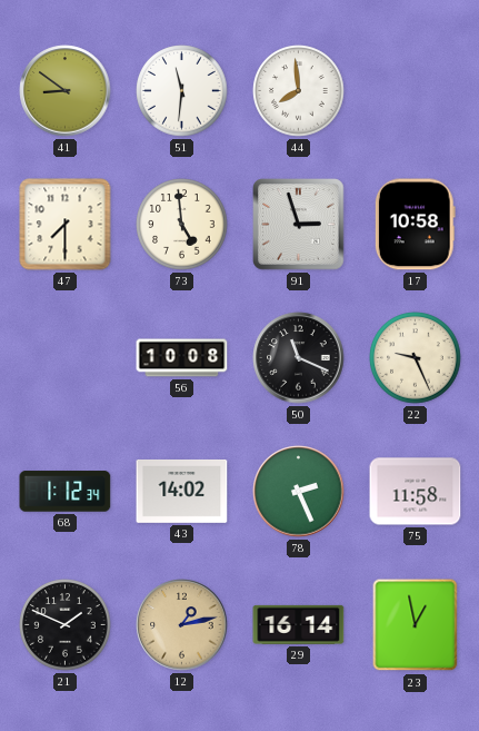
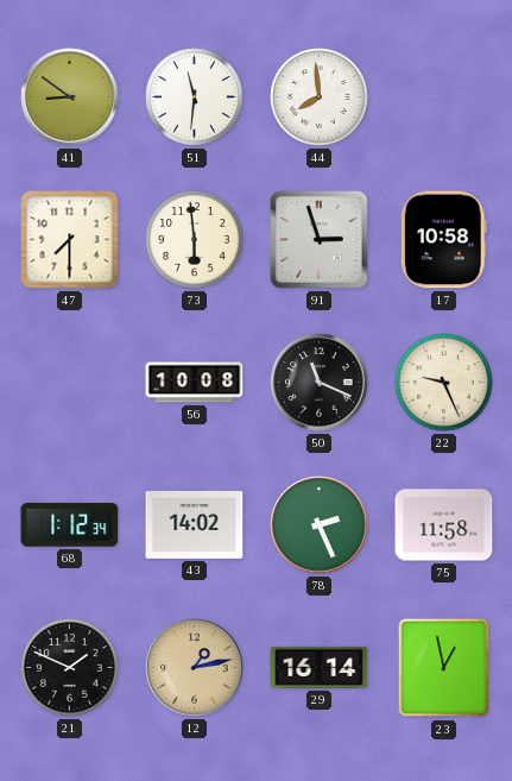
73: 4:59 -> 5:59 (195, 240)
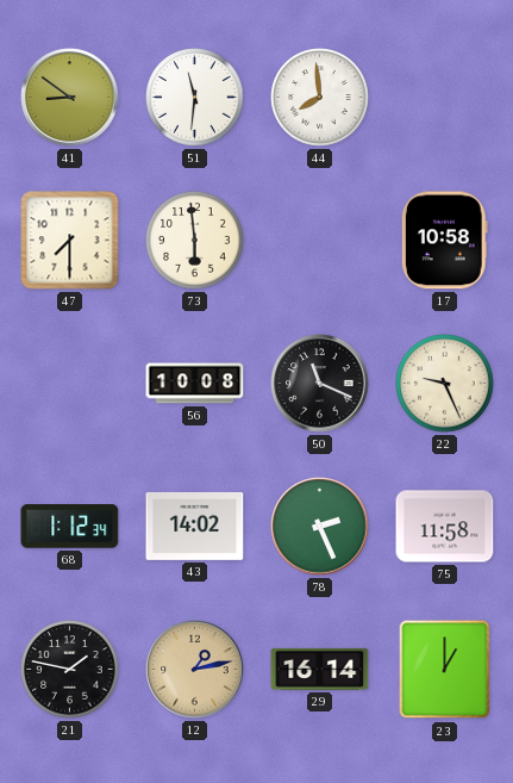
91: 2:57 -> none (320, 240)
21: 1:49 -> 1:47 (70, 670)
23: 12:58 -> 1:00 (445, 670)
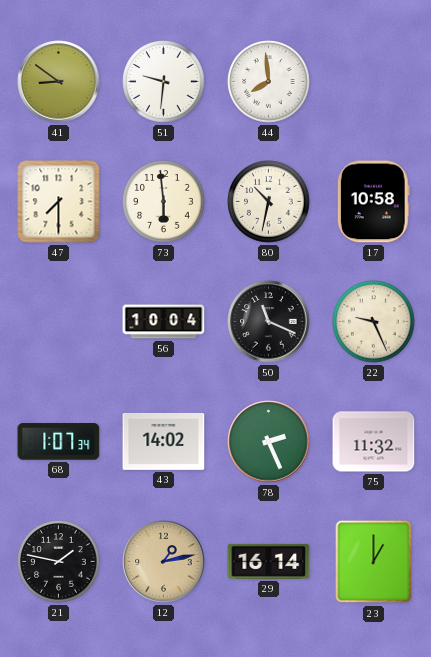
51: 11:31 -> 9:31 (164, 82)
80: none -> 10:32 (269, 202)
56: 10:08 -> 10:04 (164, 322)
68: 1:12 -> 1:07 (59, 442)
75: 11:58 -> 11:32 (374, 442)
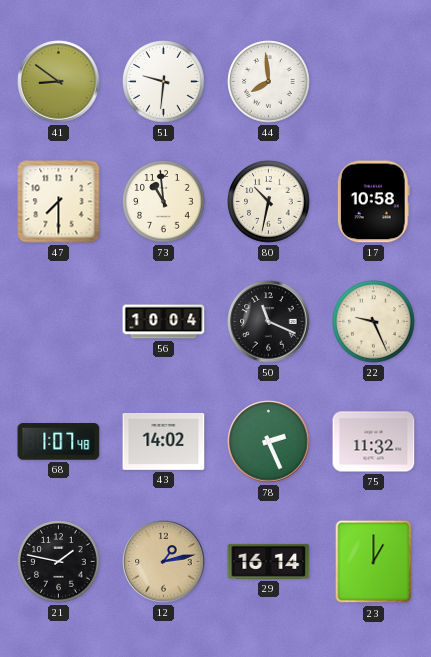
73: 5:59 -> 10:59 (164, 202)
68: 1:07:34 -> 1:07:48 (59, 442)
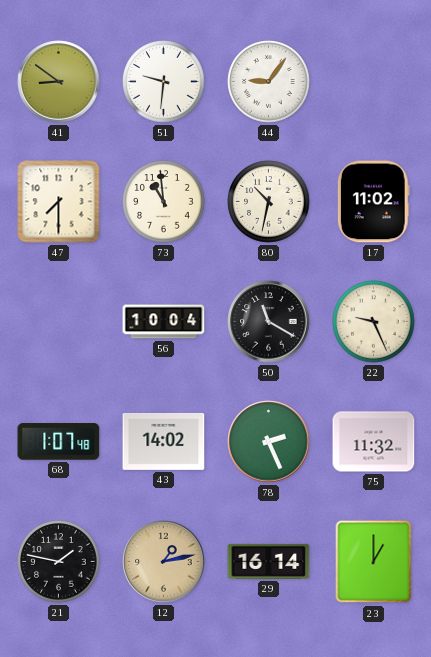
44: 7:59 -> 9:06 (269, 82)
17: 10:58 -> 11:02 (373, 202)
50: 11:19 -> 11:20 (269, 322)
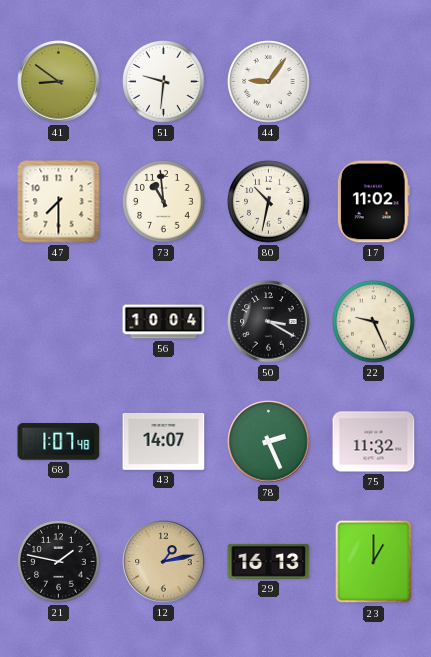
50: 11:20 -> 3:20 (269, 322)
43: 14:02 -> 14:07 (164, 441)
29: 16:14 -> 16:13 (269, 561)
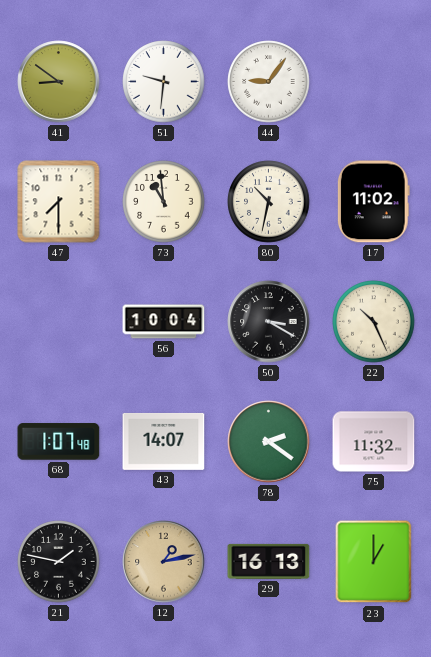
22: 9:26 -> 10:26 (374, 322)
78: 2:26 -> 2:21 (269, 442)
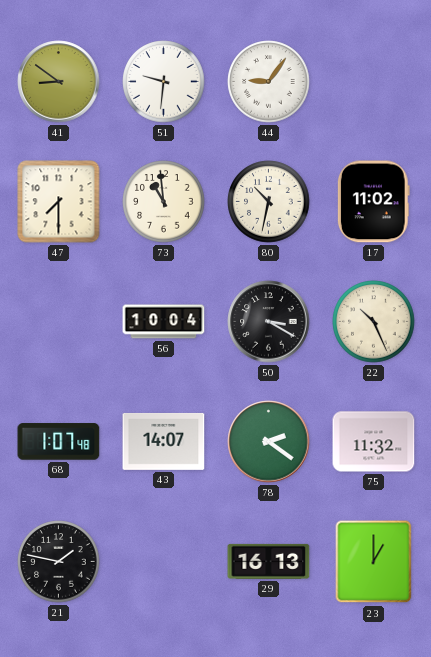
12: 1:13 -> none (164, 562)
